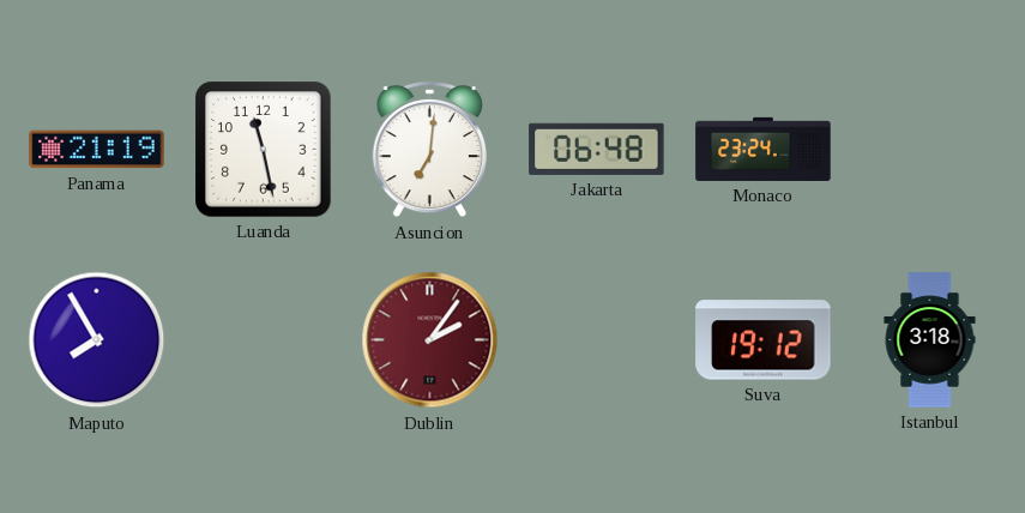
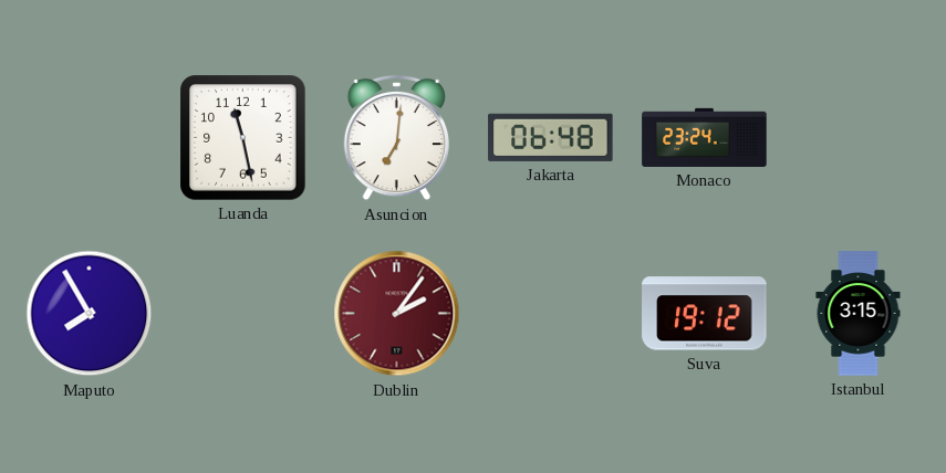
Panama: 21:19 -> none (97, 150)
Istanbul: 3:18 -> 3:15 (859, 314)
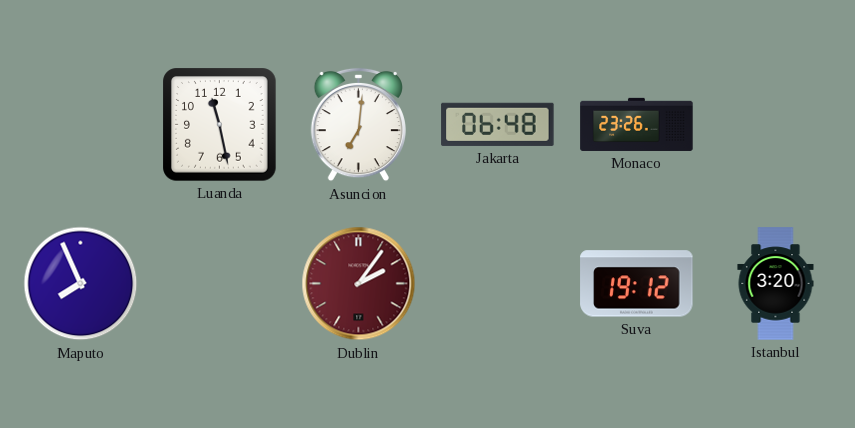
Monaco: 23:24 -> 23:26 (637, 124)
Maputo: 7:55 -> 7:56 (81, 284)
Istanbul: 3:15 -> 3:20 (776, 284)
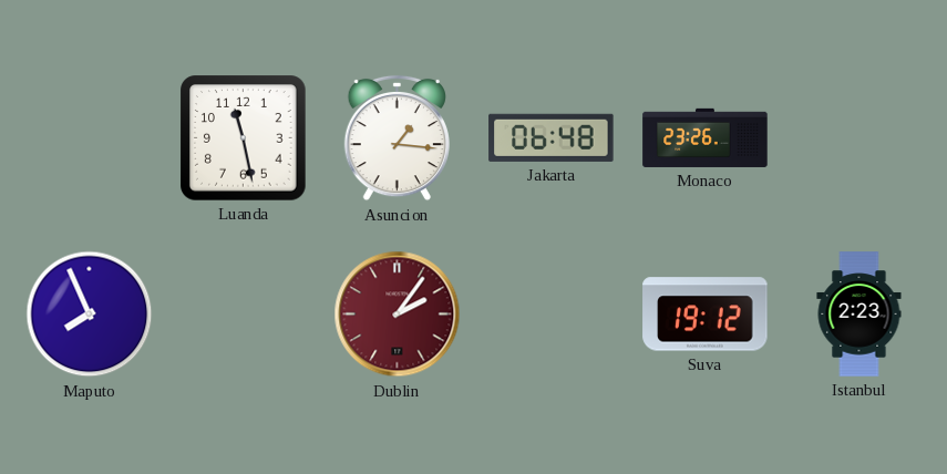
Asuncion: 7:01 -> 1:16 (397, 138)
Istanbul: 3:20 -> 2:23 (859, 315)
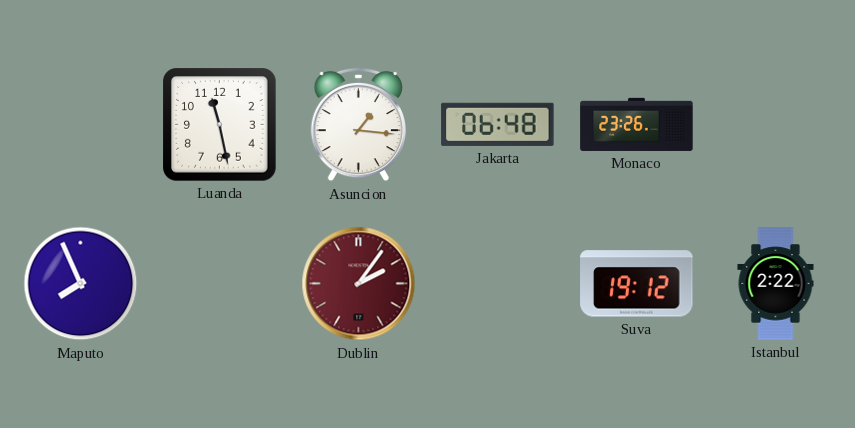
Istanbul: 2:23 -> 2:22 (776, 284)
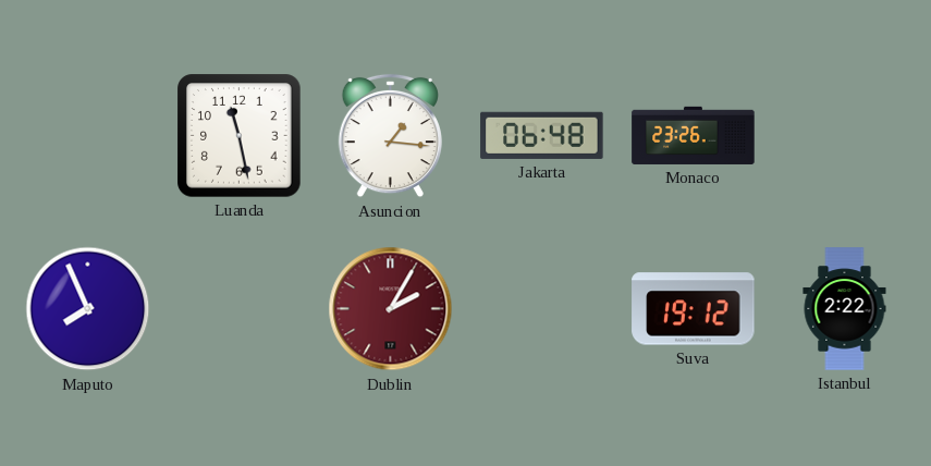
Dublin: 2:06 -> 2:05 (391, 309)
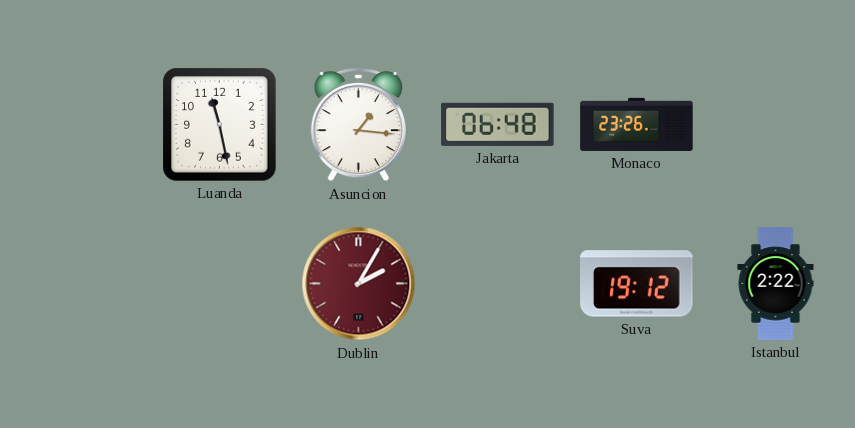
Maputo: 7:56 -> none (88, 309)
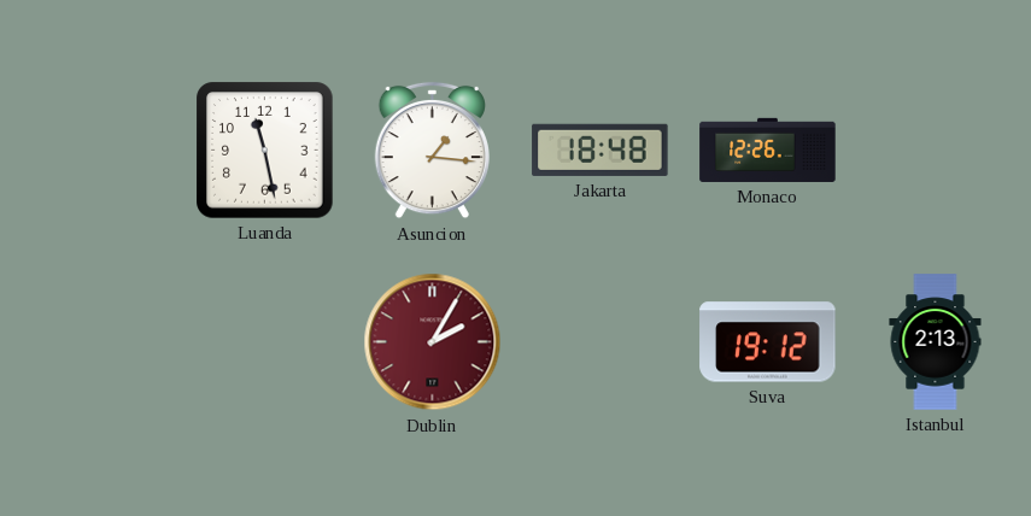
Jakarta: 06:48 -> 18:48 (601, 149)
Monaco: 23:26 -> 12:26 (768, 149)
Istanbul: 2:22 -> 2:13 (936, 342)
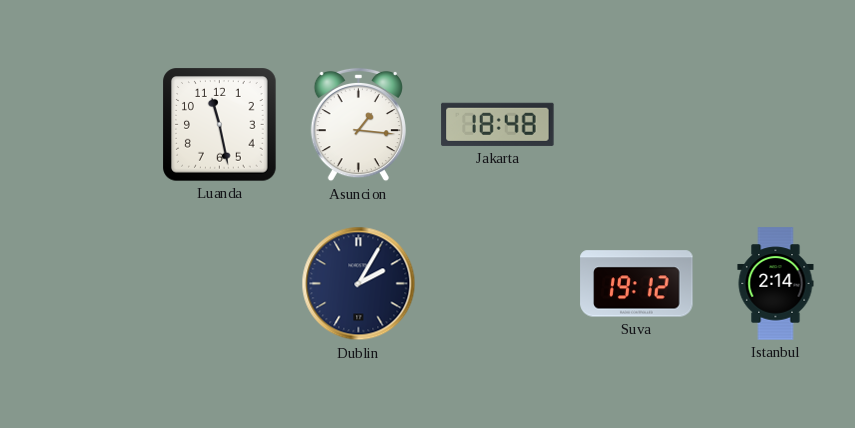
Monaco: 12:26 -> none (768, 149)
Dublin dial: burgundy -> navy (359, 284)
Istanbul: 2:13 -> 2:14 (776, 284)
